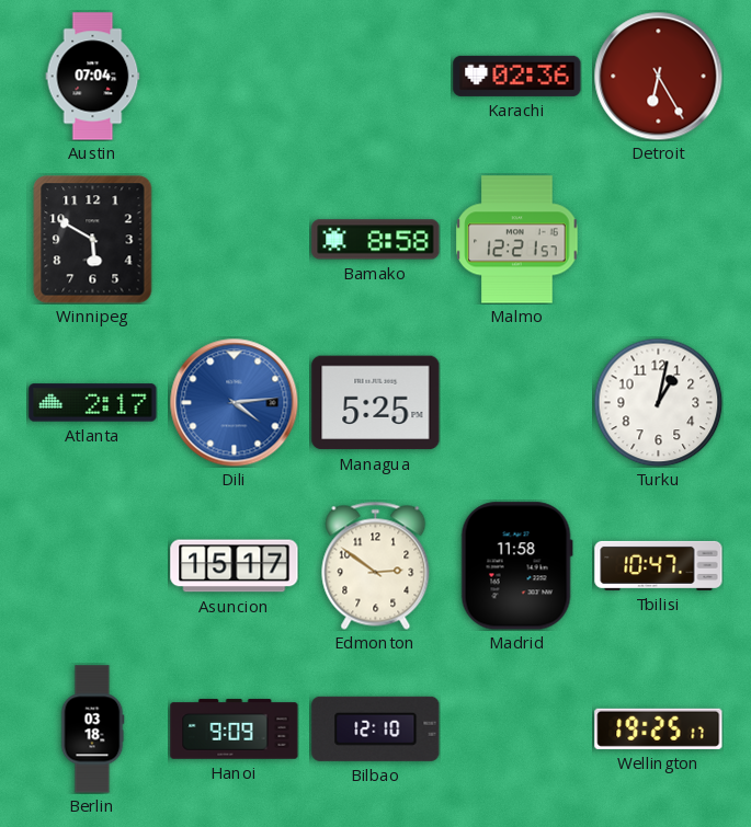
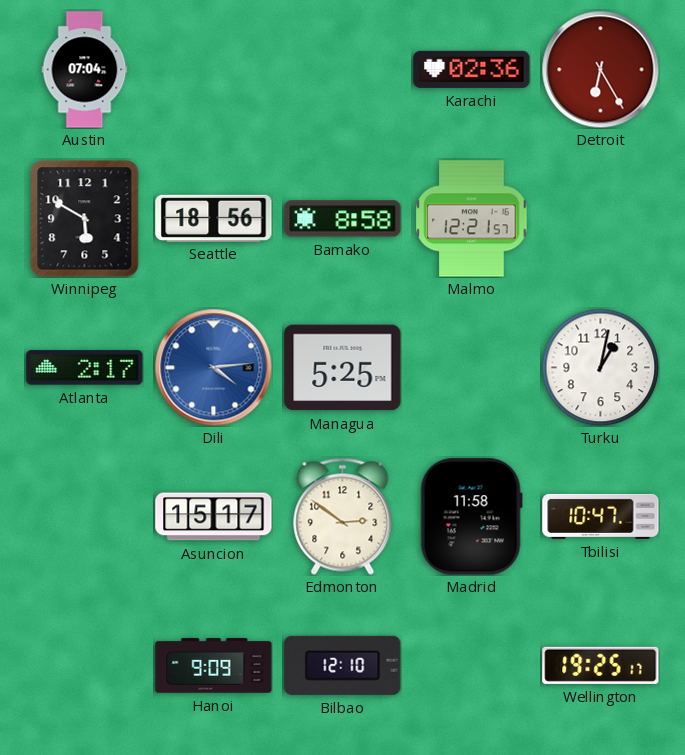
Seattle: none -> 18:56 (214, 218)
Berlin: 03:18 -> none (92, 730)
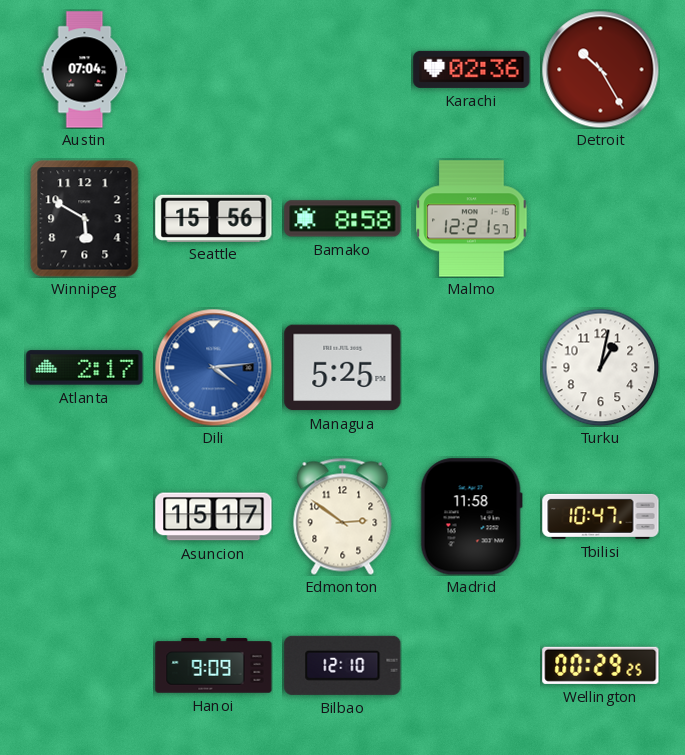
Detroit: 6:25 -> 10:25 (600, 69)
Seattle: 18:56 -> 15:56 (214, 218)
Wellington: 19:25 -> 00:29 (601, 665)
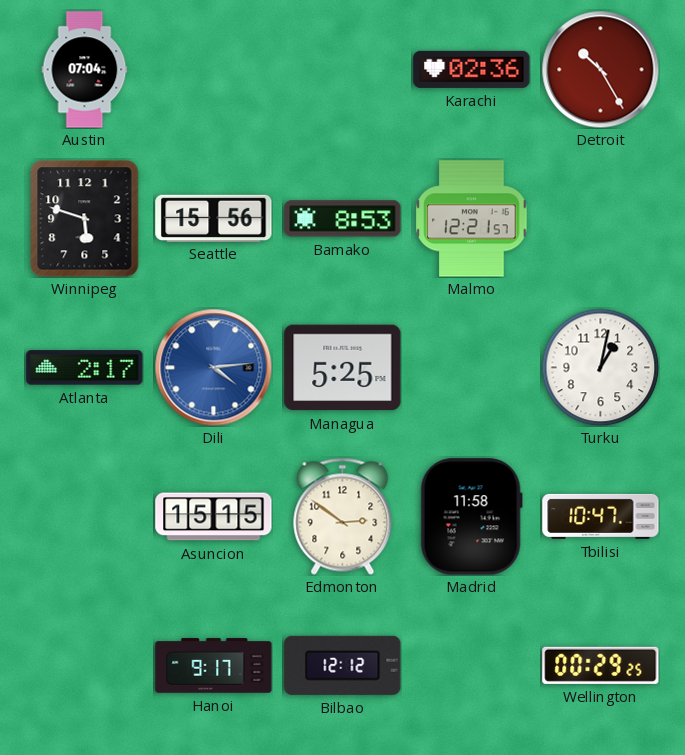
Winnipeg: 5:50 -> 5:48 (85, 219)
Bamako: 8:58 -> 8:53 (343, 219)
Asuncion: 15:17 -> 15:15 (214, 517)
Hanoi: 9:09 -> 9:17 (214, 666)
Bilbao: 12:10 -> 12:12 (343, 665)
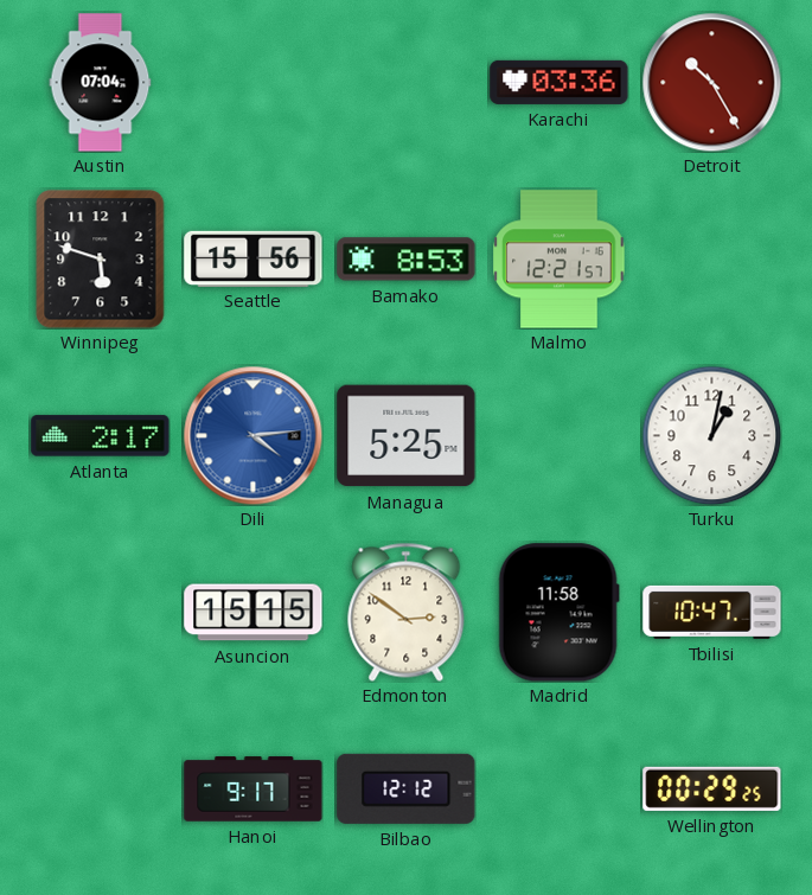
Karachi: 02:36 -> 03:36 (560, 82)
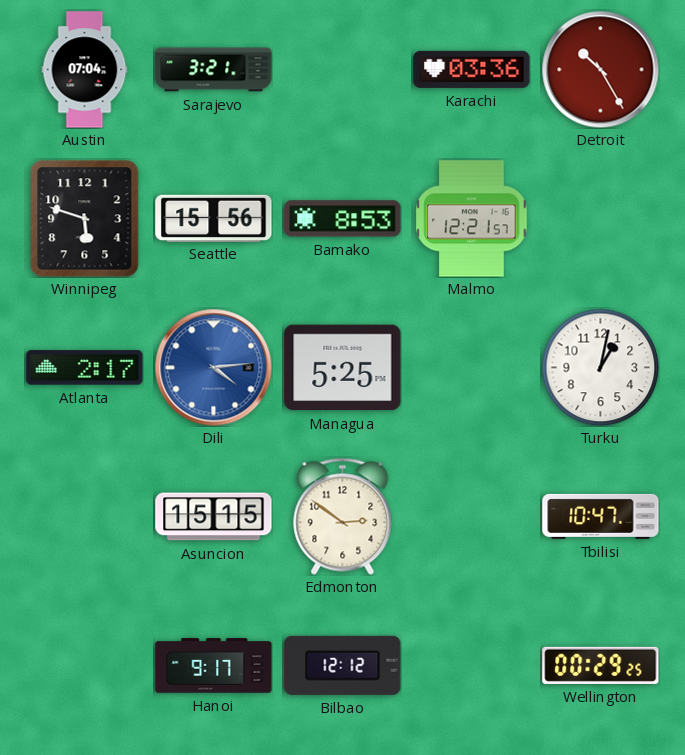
Sarajevo: none -> 3:21 (214, 70)
Madrid: 11:58 -> none (558, 613)
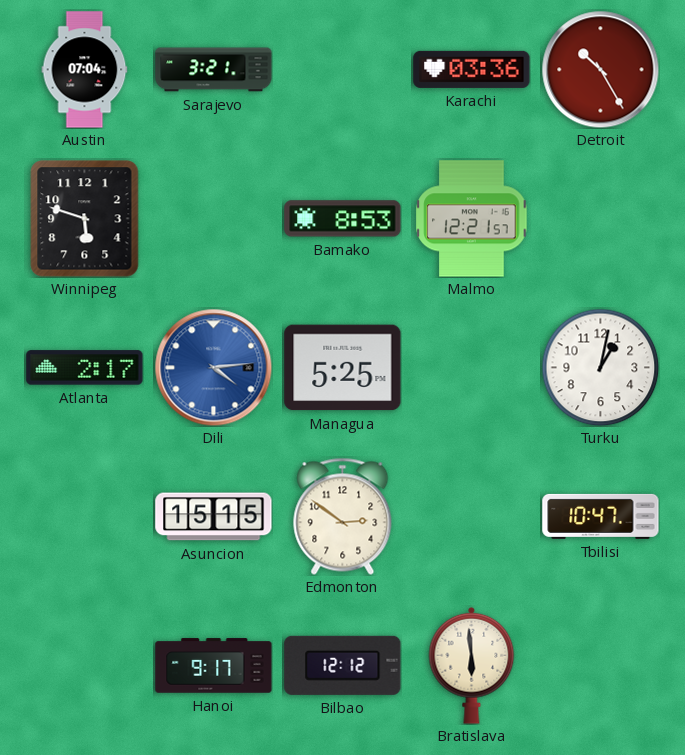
Seattle: 15:56 -> none (214, 218)
Bratislava: none -> 5:59 (472, 665)
Wellington: 00:29 -> none (601, 665)
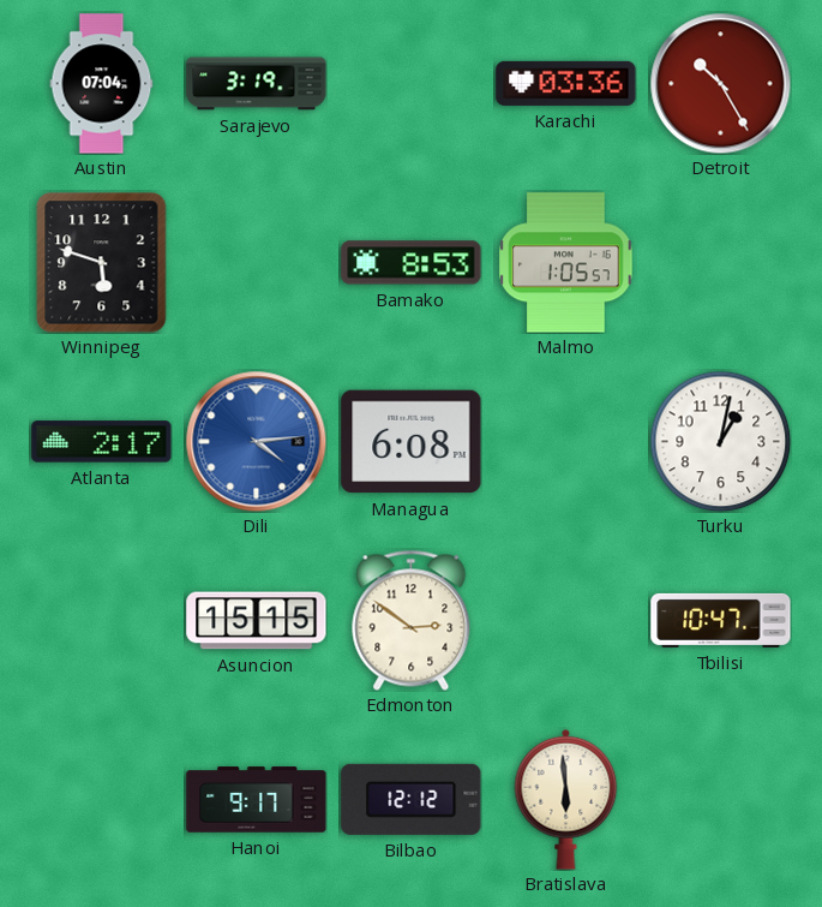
Sarajevo: 3:21 -> 3:19 (257, 84)
Malmo: 12:21 -> 1:05 (566, 263)
Managua: 5:25 -> 6:08 (412, 442)
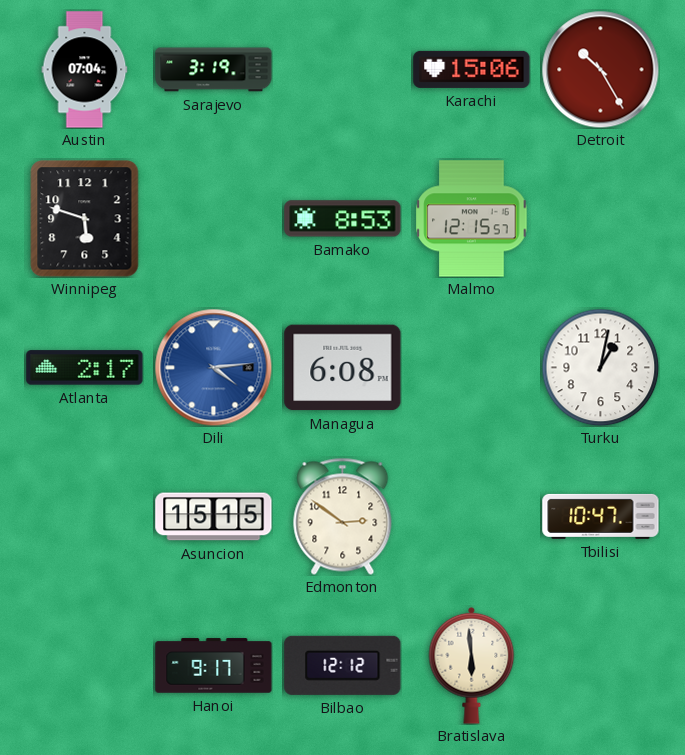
Karachi: 03:36 -> 15:06 (472, 69)
Malmo: 1:05 -> 12:15 (472, 219)
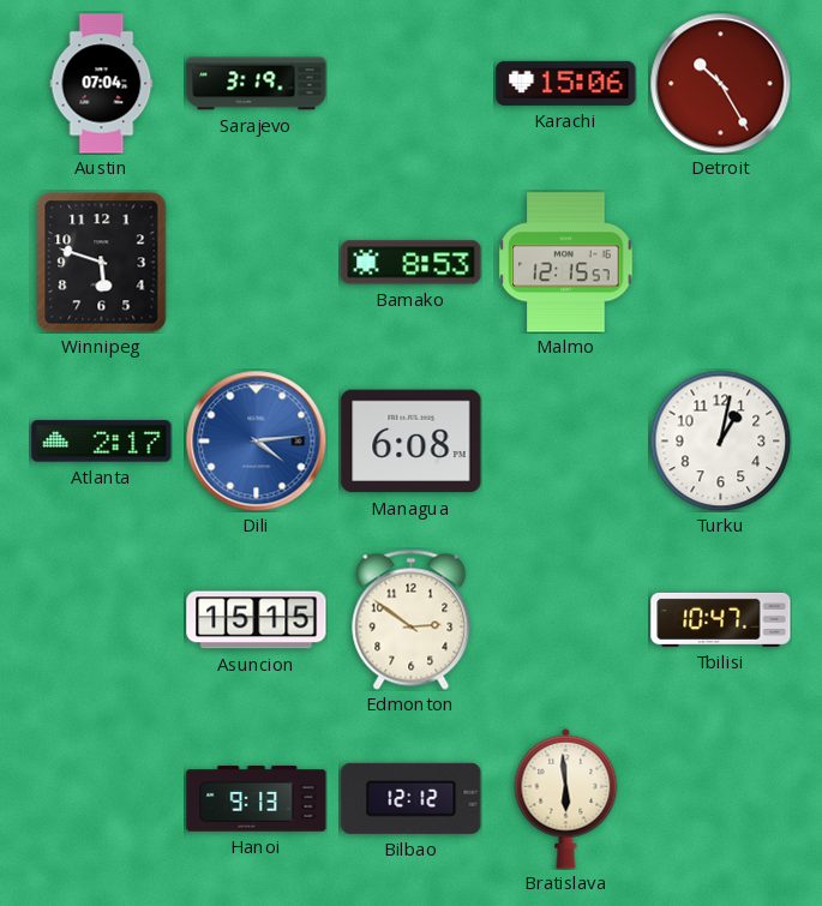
Hanoi: 9:17 -> 9:13 (257, 799)
